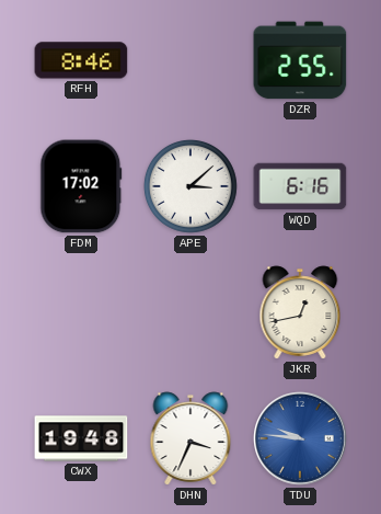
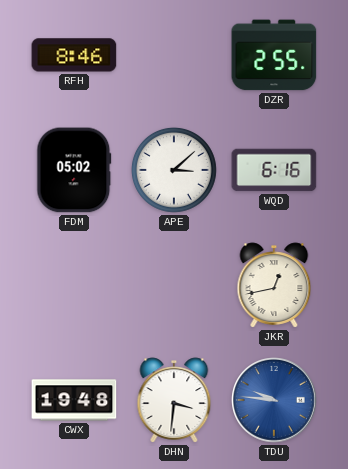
FDM: 17:02 -> 05:02 (74, 170)
DHN: 3:34 -> 3:31 (174, 400)
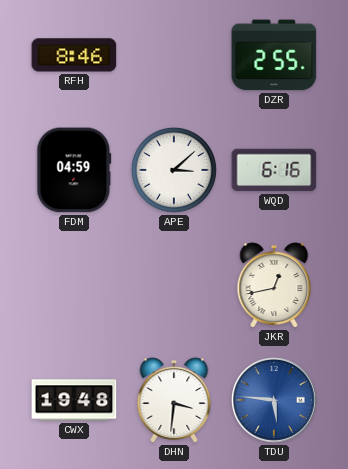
FDM: 05:02 -> 04:59 (74, 170)
TDU: 9:46 -> 5:46 (274, 400)
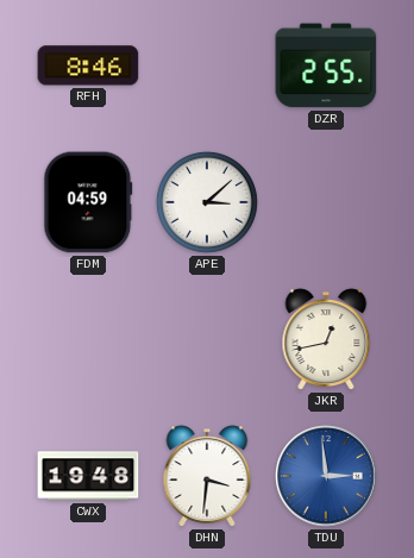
WQD: 6:16 -> none (274, 170)
TDU: 5:46 -> 2:59 (326, 476)
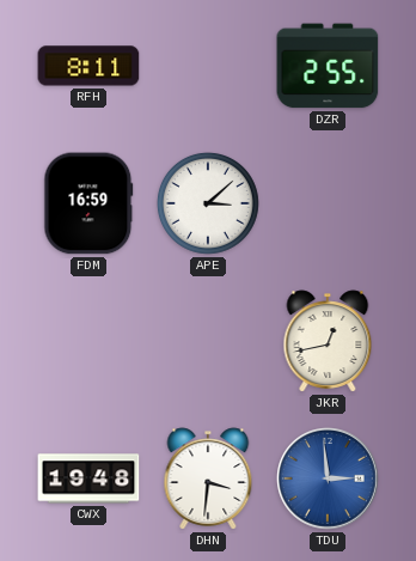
RFH: 8:46 -> 8:11 (88, 66)
FDM: 04:59 -> 16:59 (88, 203)
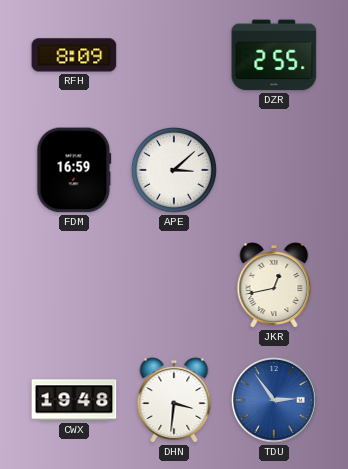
RFH: 8:11 -> 8:09 (74, 55)
TDU: 2:59 -> 2:54 (274, 400)
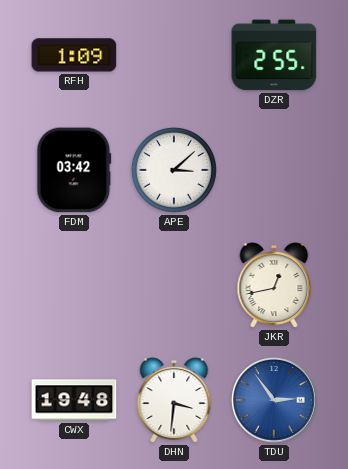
RFH: 8:09 -> 1:09 (74, 55)
FDM: 16:59 -> 03:42 (74, 170)
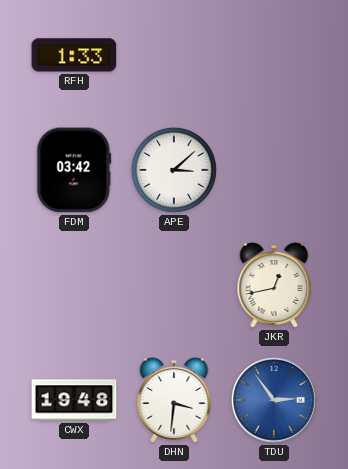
RFH: 1:09 -> 1:33 (74, 55)
DZR: 2:55 -> none (274, 55)
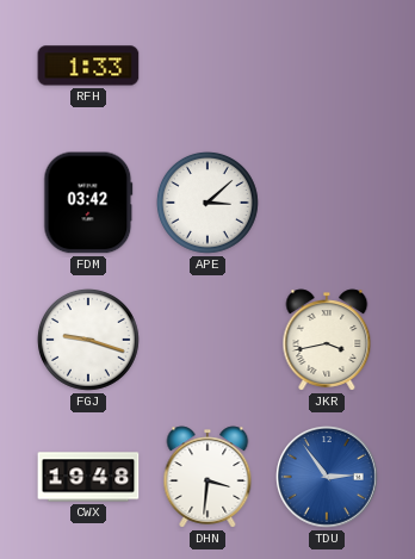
FGJ: none -> 9:18 (88, 340)
JKR: 12:43 -> 3:43 (327, 340)
